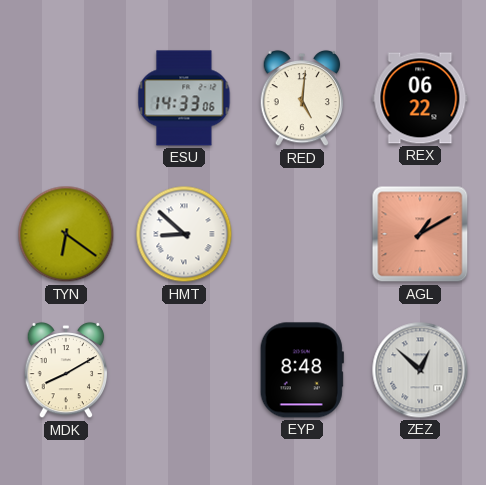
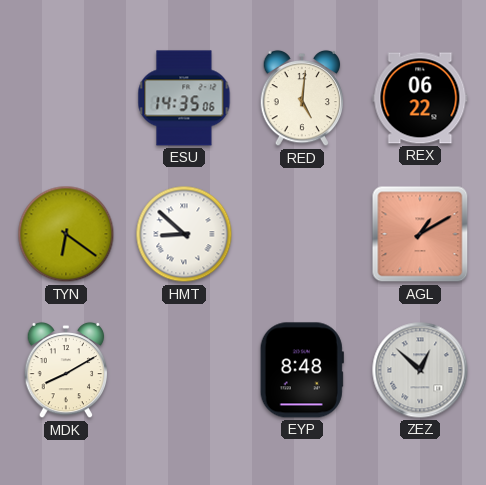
ESU: 14:33 -> 14:35 (184, 98)
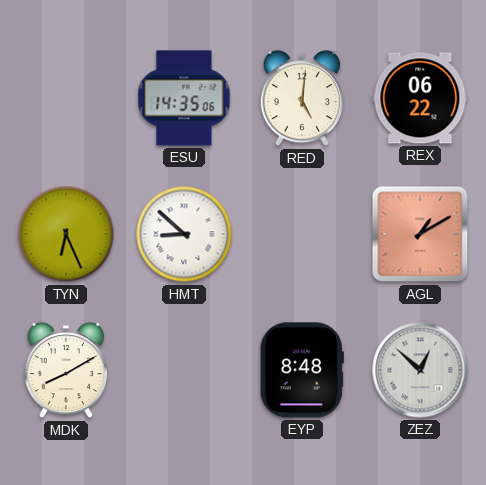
TYN: 6:21 -> 6:26 (66, 234)
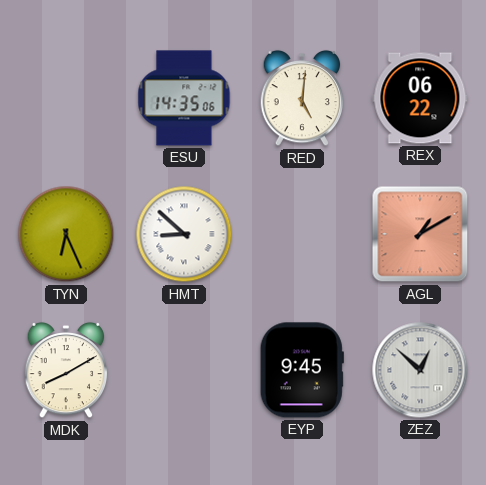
EYP: 8:48 -> 9:45 (302, 370)
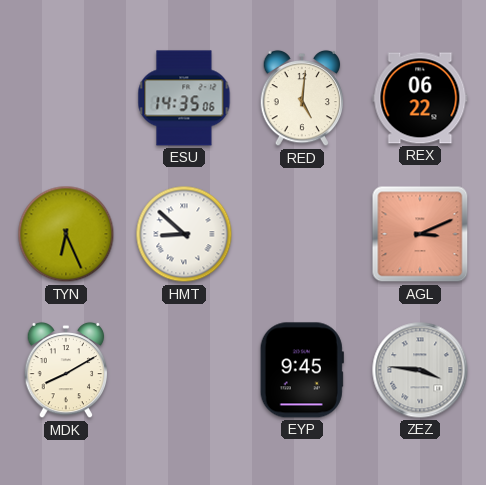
AGL: 1:10 -> 3:11 (420, 234)
ZEZ: 12:52 -> 3:46 (420, 370)
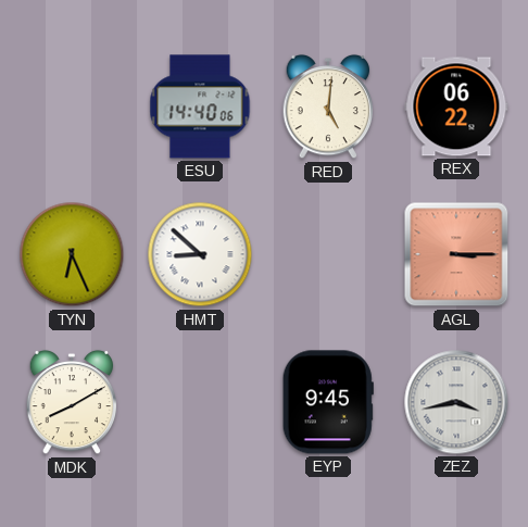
ESU: 14:35 -> 14:40 (200, 106)
AGL: 3:11 -> 3:15 (456, 254)
ZEZ: 3:46 -> 3:43 (456, 402)
